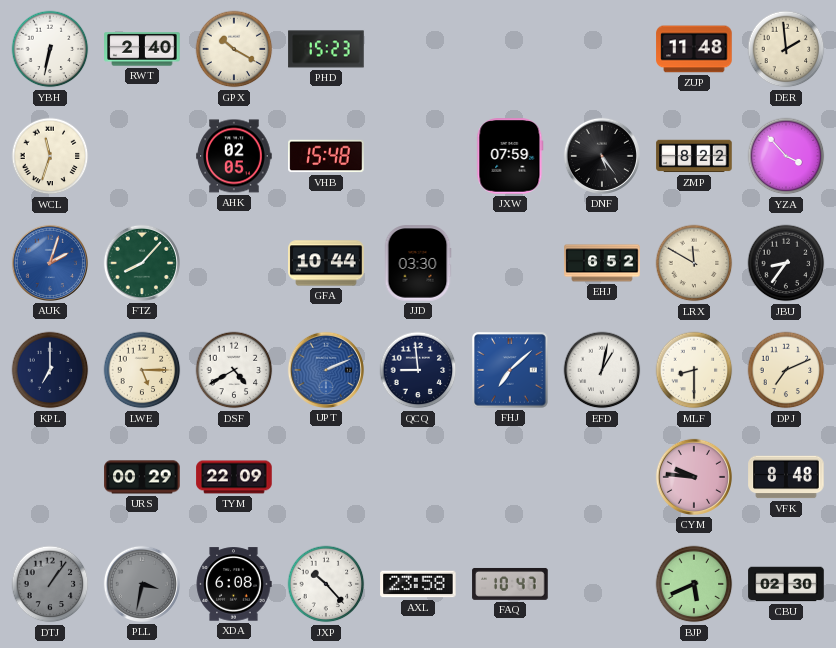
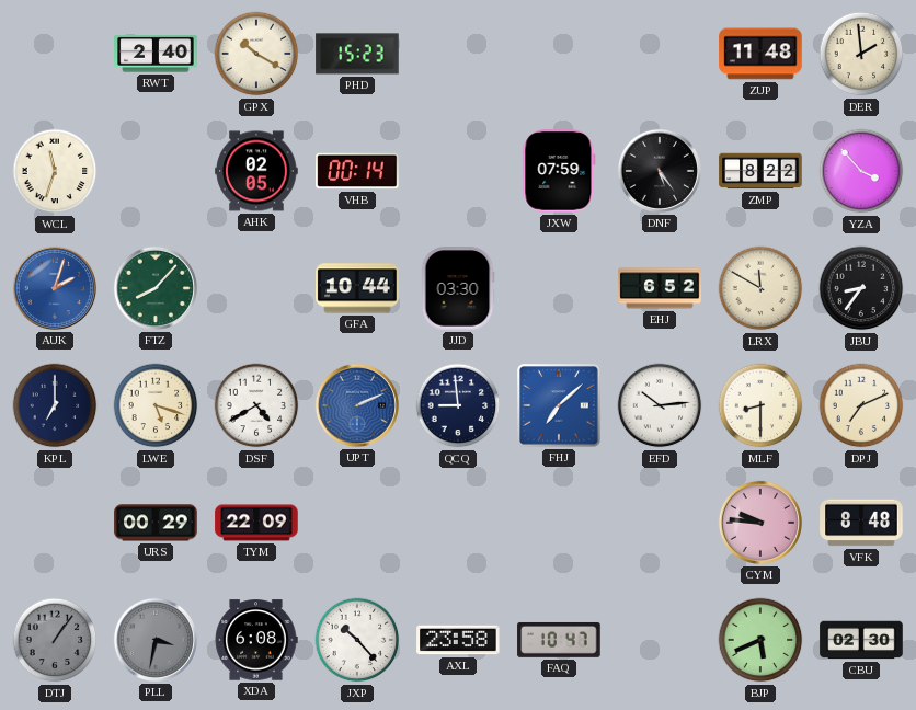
YBH: 6:32 -> none (50, 49)
VHB: 15:48 -> 00:14 (357, 171)
LWE: 5:15 -> 5:18 (156, 405)
EFD: 1:02 -> 10:14 (660, 405)
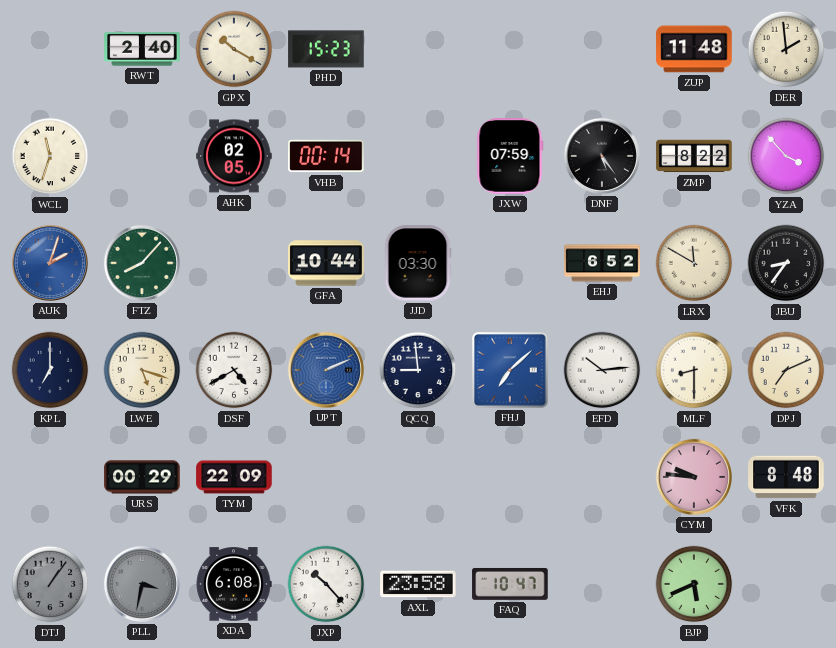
CBU: 02:30 -> none (861, 640)
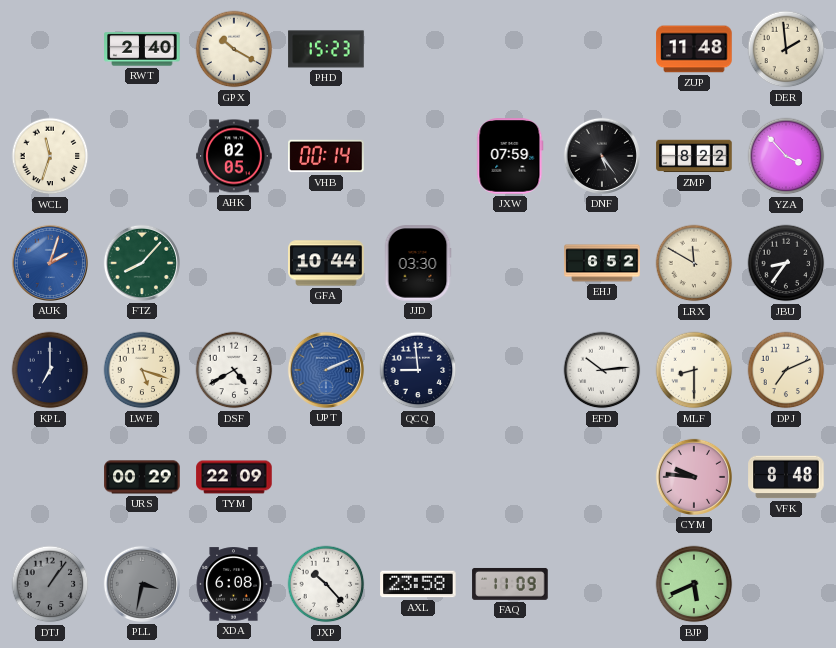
FHJ: 7:08 -> none (510, 370)
FAQ: 10:47 -> 11:09 (510, 584)
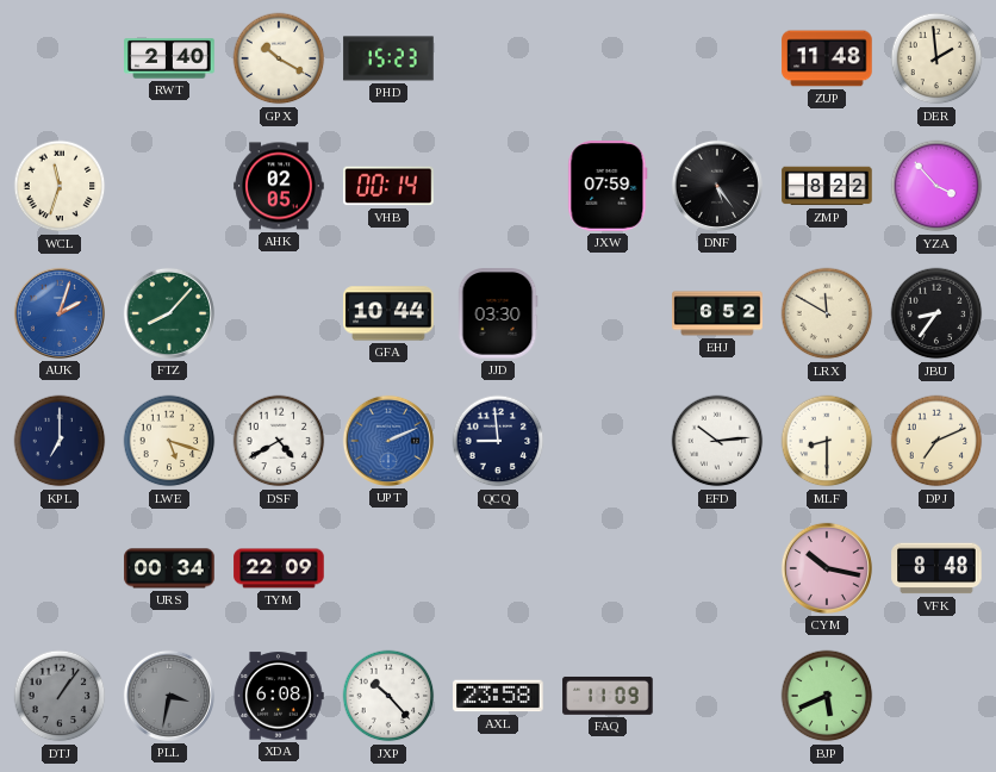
URS: 00:29 -> 00:34 (169, 568)
CYM: 9:46 -> 10:17 (827, 568)
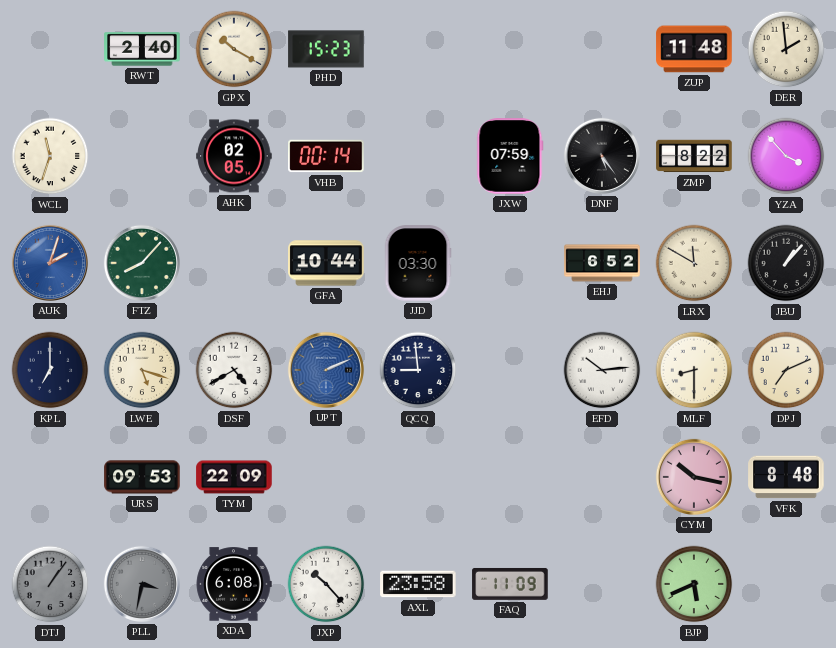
JBU: 8:36 -> 1:07 (786, 263)
URS: 00:34 -> 09:53 (142, 477)
